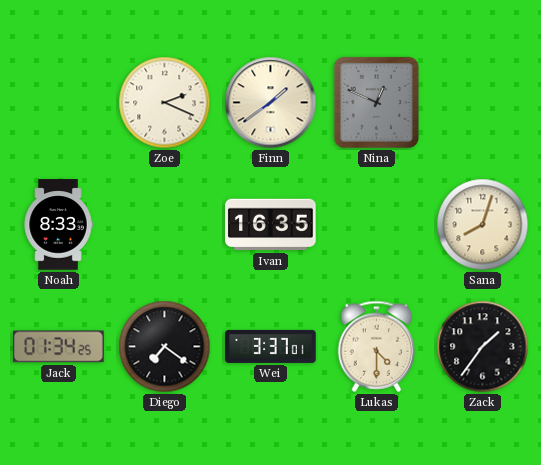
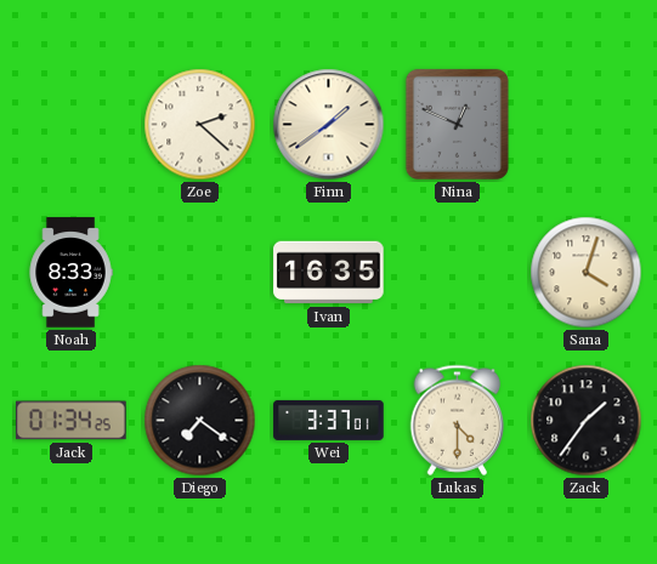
Zoe: 2:19 -> 2:22 (200, 125)
Sana: 8:03 -> 4:03 (587, 273)
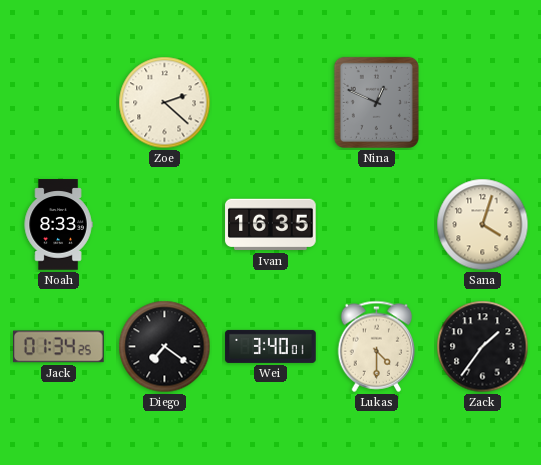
Finn: 1:39 -> none (329, 125)
Wei: 3:37 -> 3:40 (271, 346)
